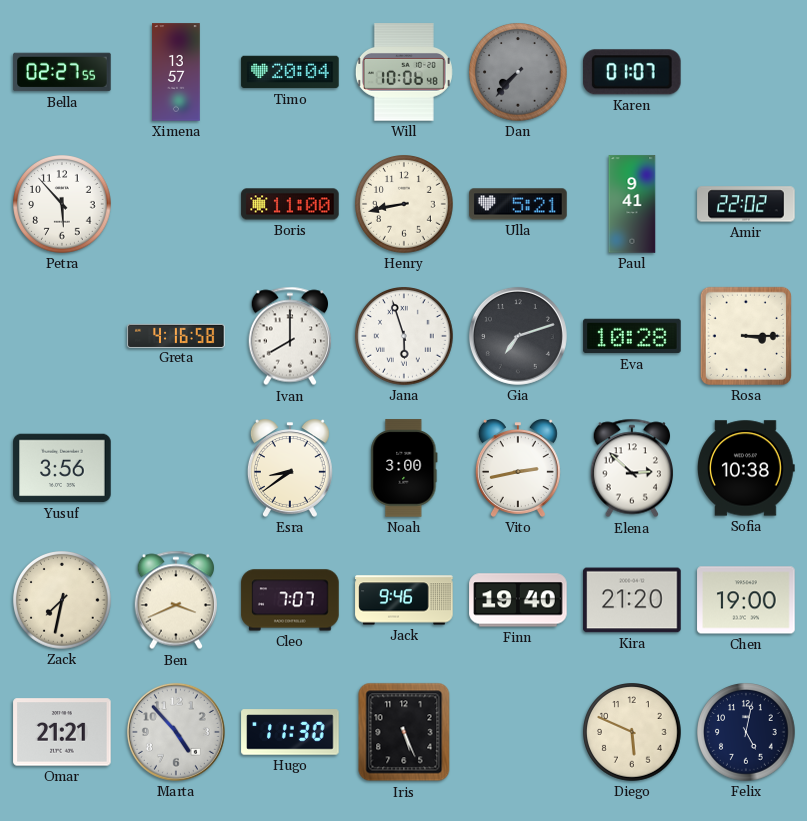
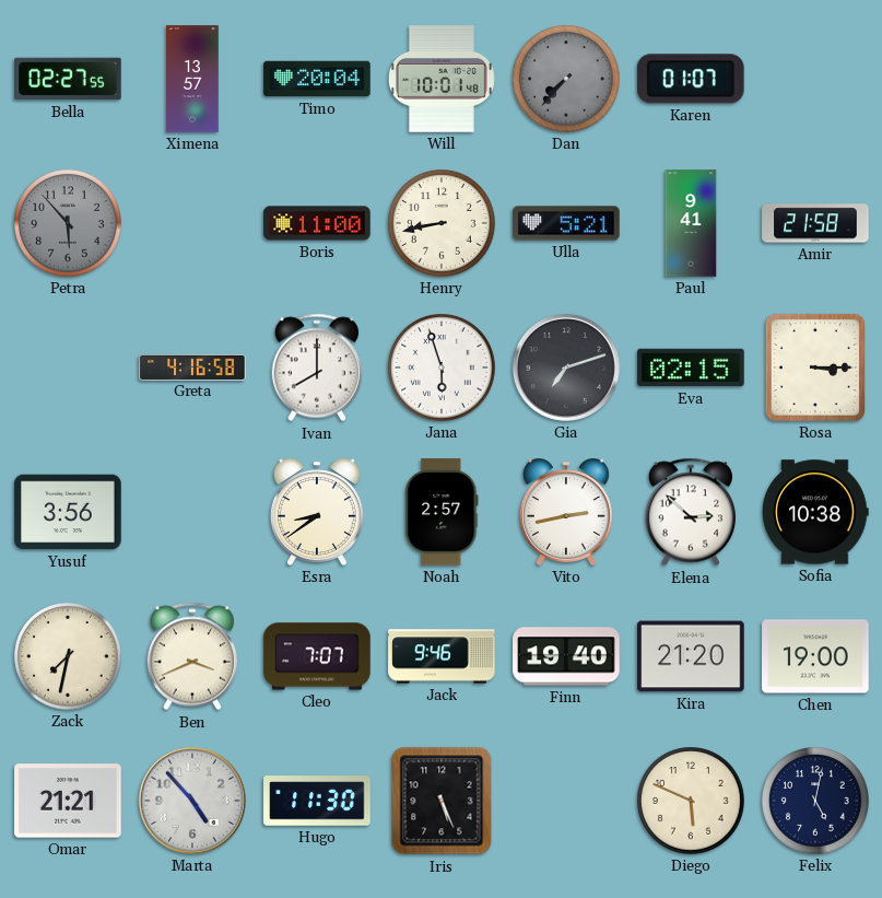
Will: 10:06 -> 10:01 (442, 79)
Petra dial: white -> grey (68, 223)
Amir: 22:02 -> 21:58 (815, 223)
Eva: 10:28 -> 02:15 (691, 368)
Noah: 3:00 -> 2:57 (442, 512)
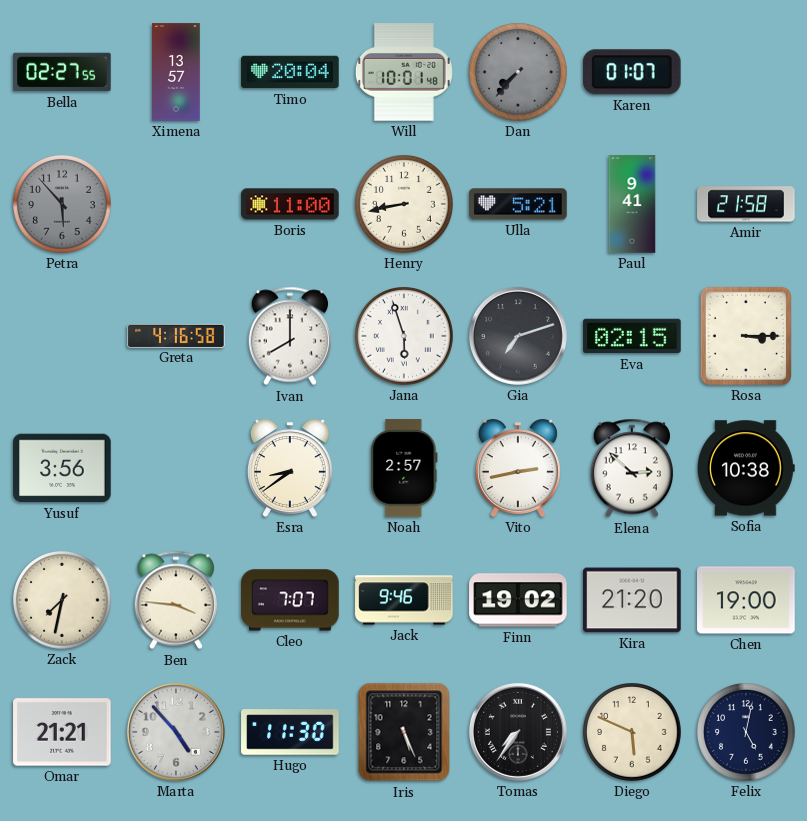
Ben: 3:41 -> 3:46 (175, 600)
Finn: 19:40 -> 19:02 (518, 600)
Tomas: none -> 7:36 (518, 732)
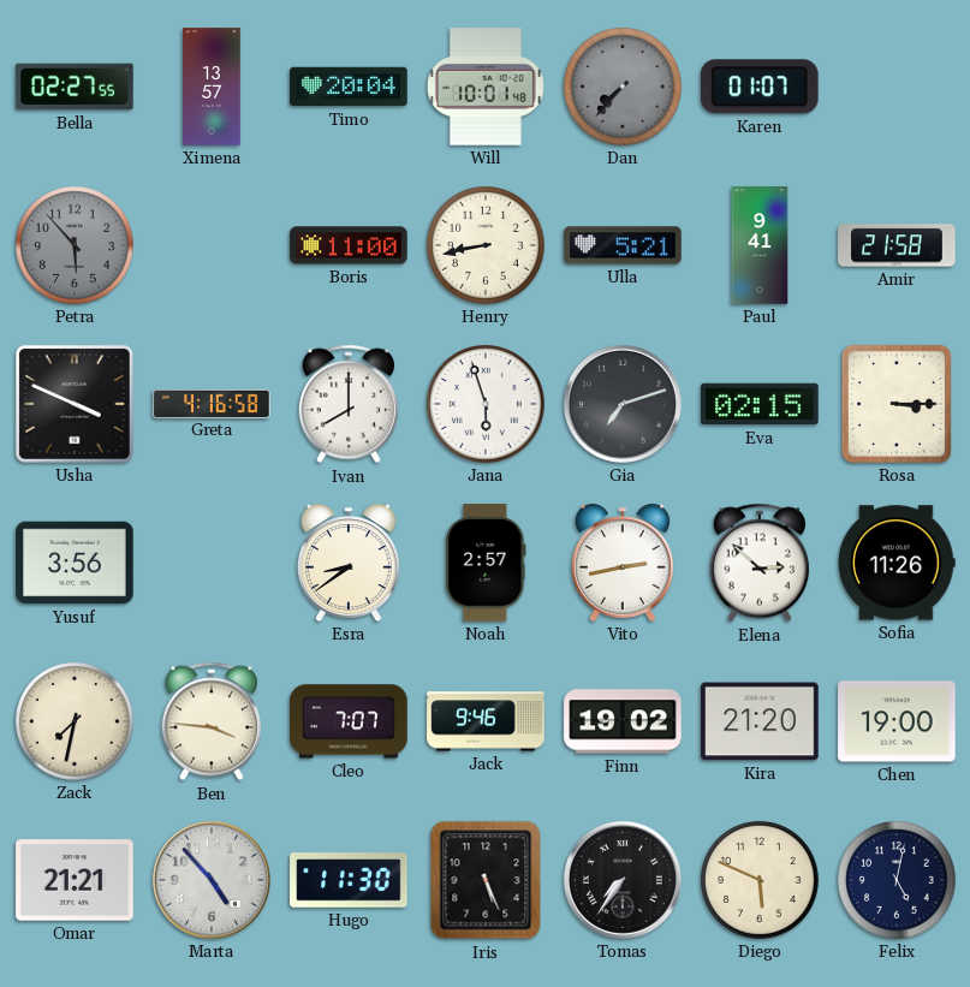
Usha: none -> 3:49 (75, 404)
Sofia: 10:38 -> 11:26 (897, 563)
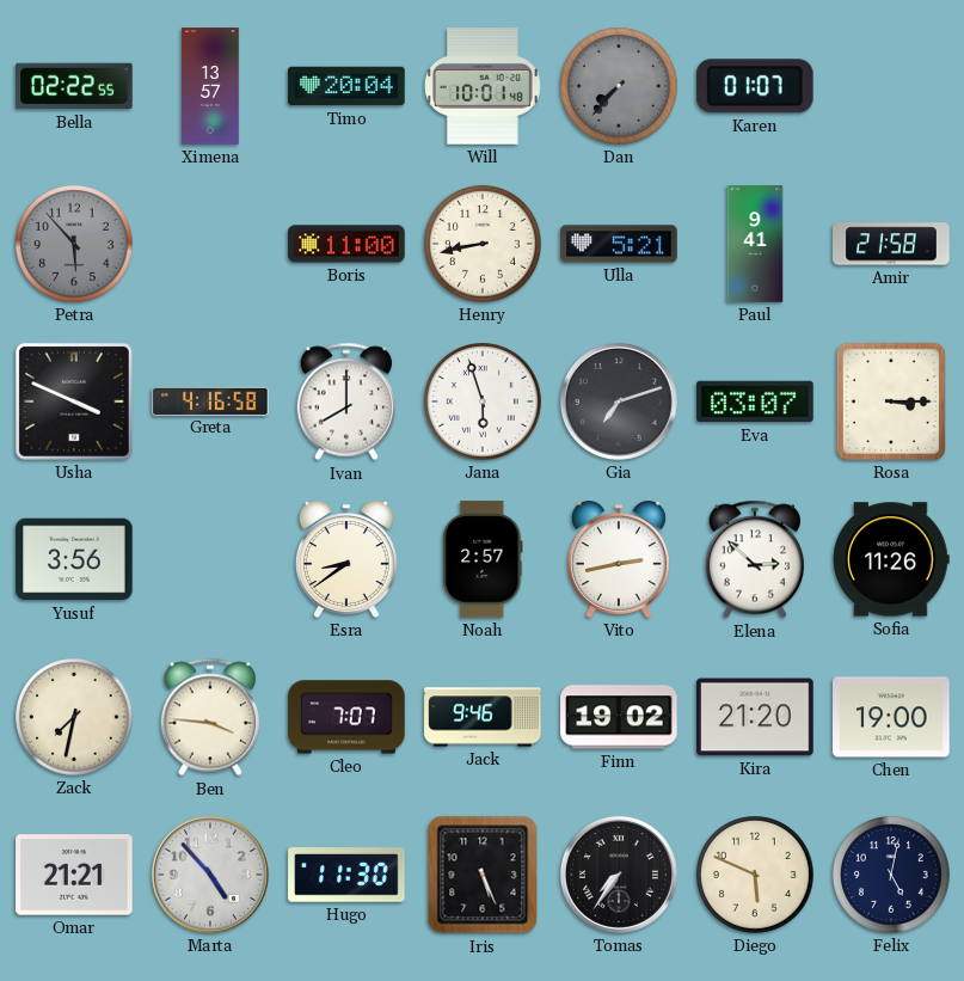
Bella: 02:27 -> 02:22 (74, 86)
Eva: 02:15 -> 03:07 (755, 401)
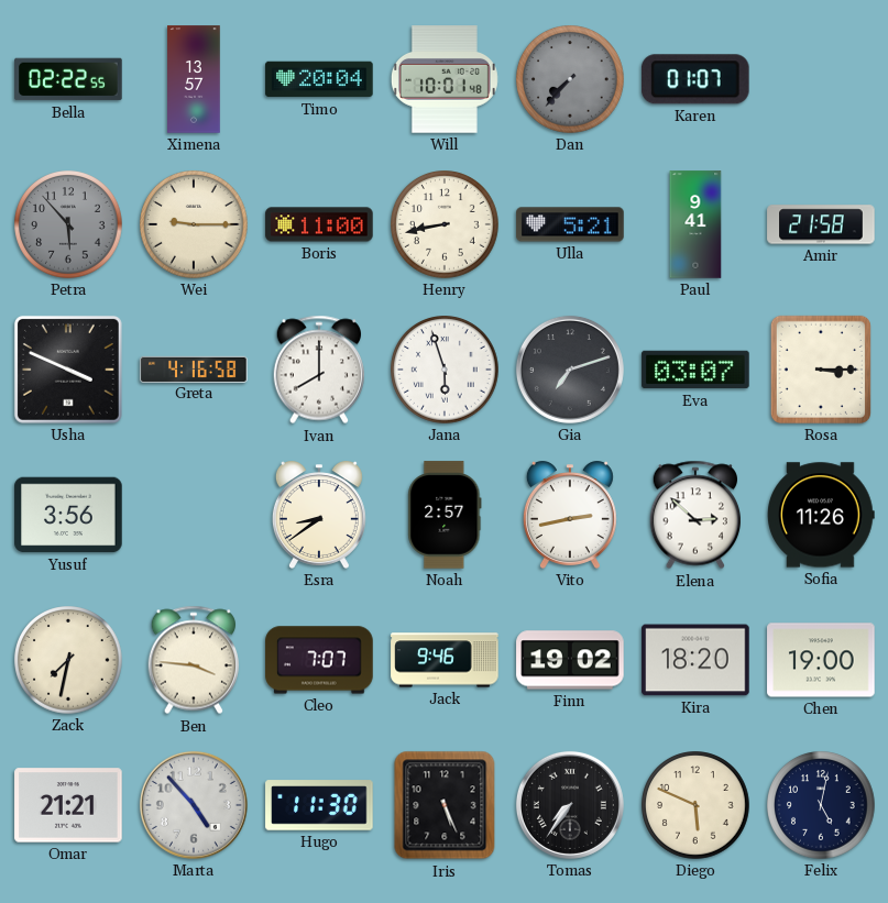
Wei: none -> 9:15 (194, 224)
Kira: 21:20 -> 18:20 (695, 660)
